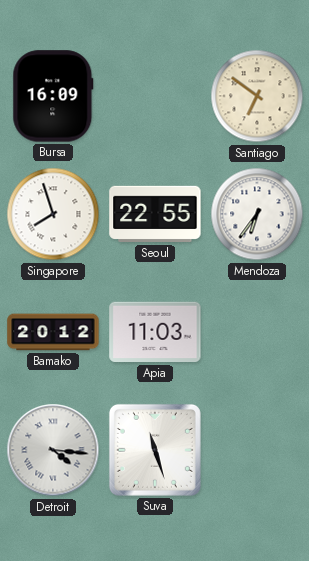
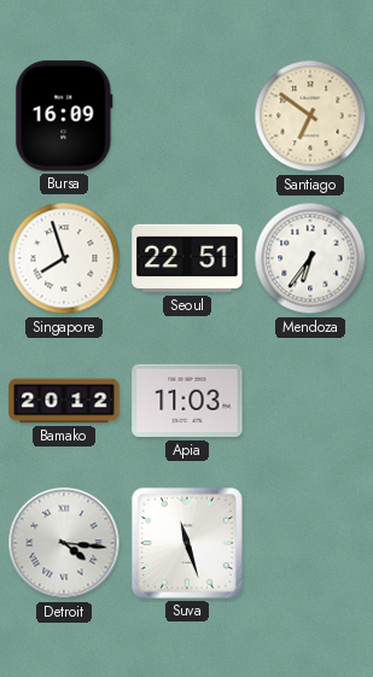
Seoul: 22:55 -> 22:51 (187, 258)
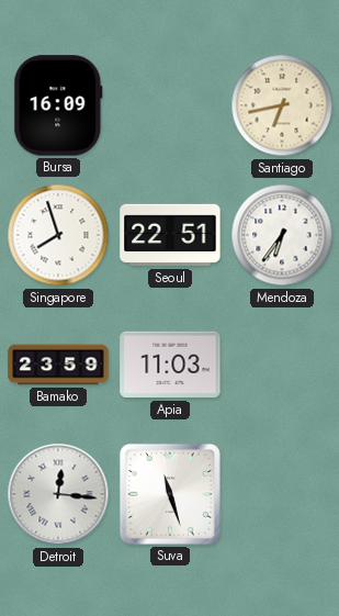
Santiago: 6:51 -> 6:43 (282, 105)
Bamako: 20:12 -> 23:59 (58, 365)
Detroit: 4:16 -> 12:16 (58, 494)
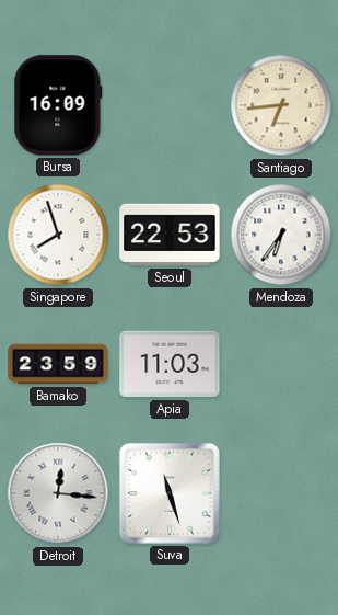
Santiago: 6:43 -> 6:44 (281, 105)
Seoul: 22:51 -> 22:53 (170, 235)
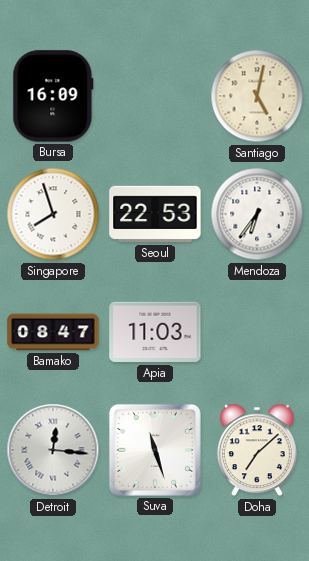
Santiago: 6:44 -> 5:02 (257, 96)
Bamako: 23:59 -> 08:47 (53, 332)
Doha: none -> 7:08 (257, 450)
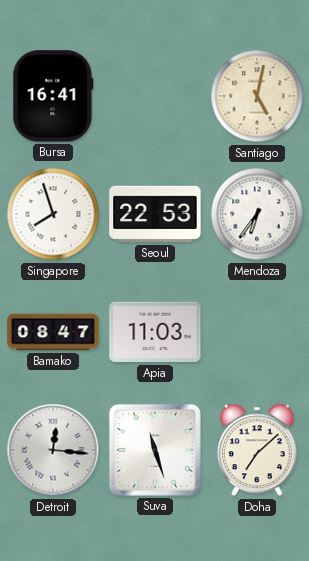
Bursa: 16:09 -> 16:41 (53, 96)
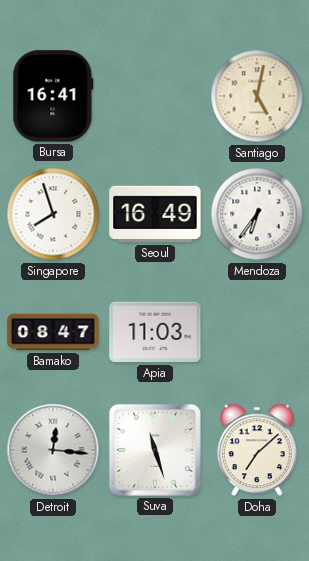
Seoul: 22:53 -> 16:49 (155, 214)
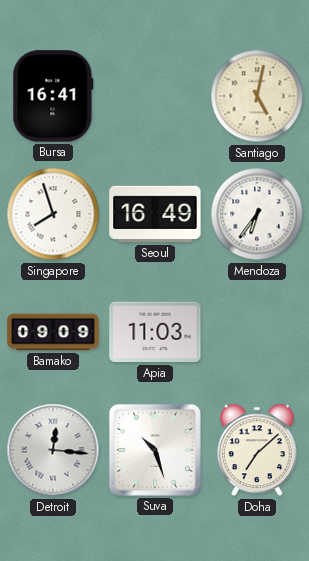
Bamako: 08:47 -> 09:09 (53, 332)
Suva: 11:27 -> 10:27 (155, 450)
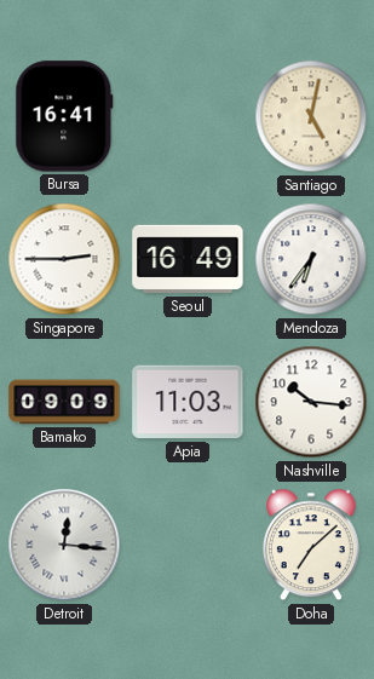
Singapore: 7:57 -> 2:45 (64, 259)
Nashville: none -> 10:16 (311, 402)
Suva: 10:27 -> none (155, 450)
